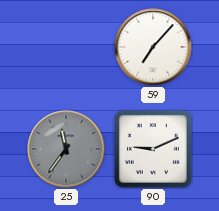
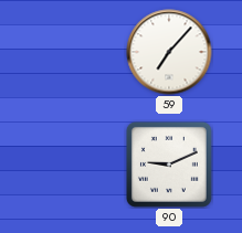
25: 11:36 -> none (66, 149)
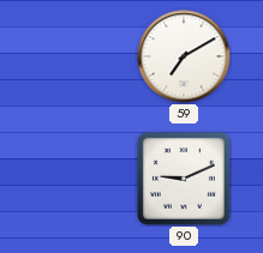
59: 7:07 -> 7:10 (184, 56)
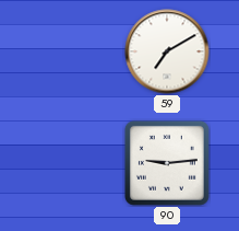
90: 9:11 -> 9:14 (167, 163)
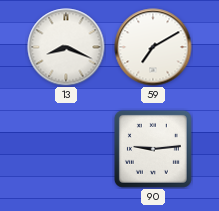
13: none -> 8:19 (66, 47)
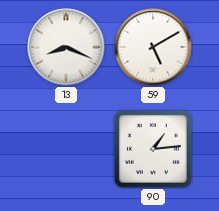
59: 7:10 -> 5:10 (153, 47)
90: 9:14 -> 1:14 (153, 149)
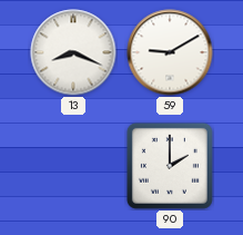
59: 5:10 -> 9:10 (170, 52)
90: 1:14 -> 2:00 (170, 166)
